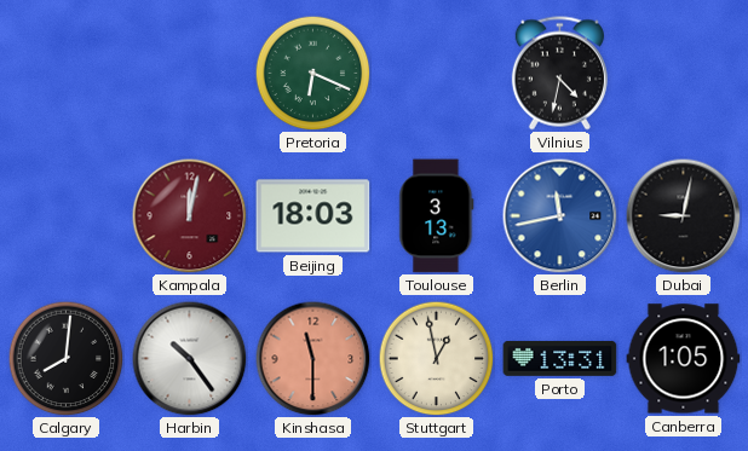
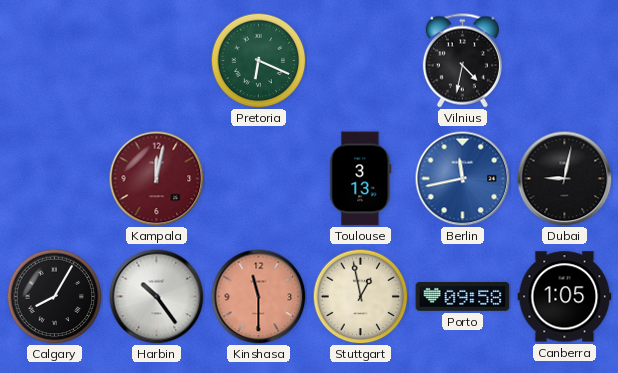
Beijing: 18:03 -> none (313, 216)
Calgary: 8:01 -> 8:05 (54, 296)
Porto: 13:31 -> 09:58 (463, 296)
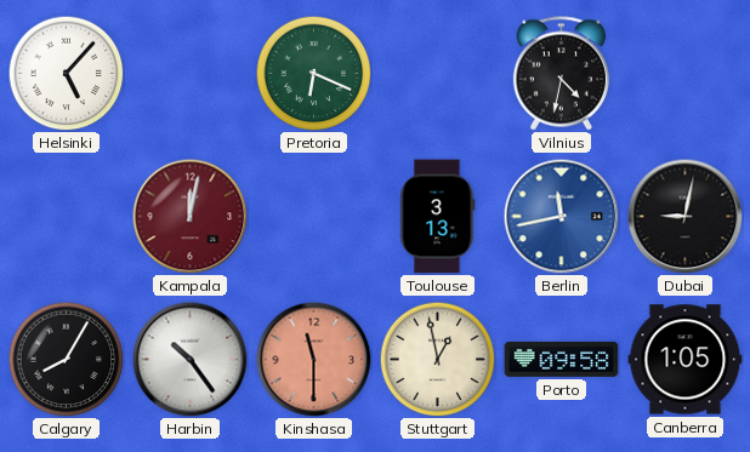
Helsinki: none -> 5:07 (66, 73)
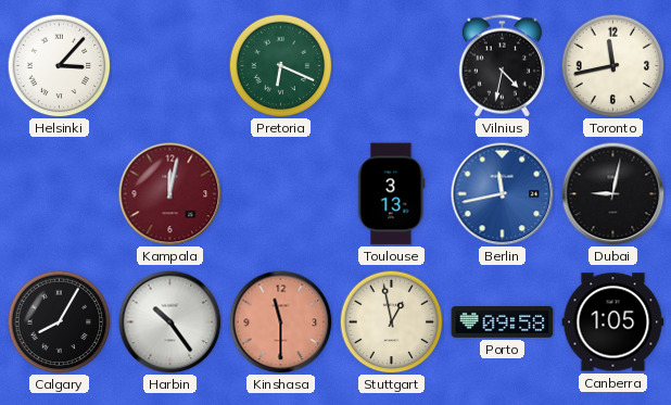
Helsinki: 5:07 -> 3:07 (59, 65)
Toronto: none -> 11:43 (612, 65)
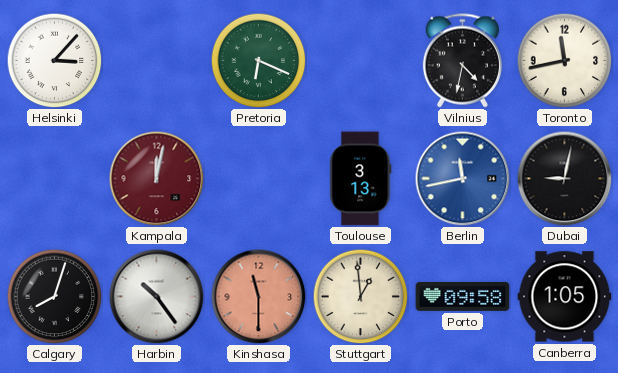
Calgary: 8:05 -> 8:03 (54, 296)
Stuttgart: 12:58 -> 12:59 (360, 296)
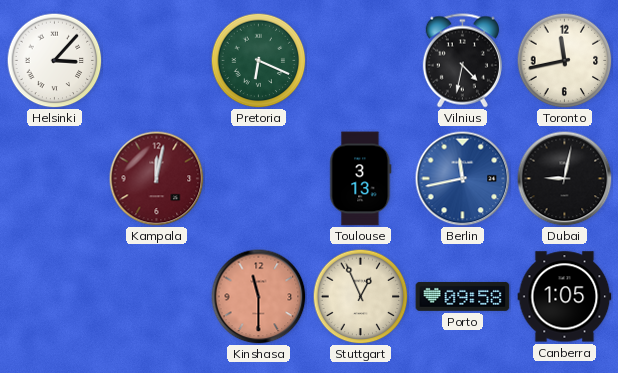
Calgary: 8:03 -> none (54, 296)
Harbin: 10:24 -> none (156, 296)
Stuttgart: 12:59 -> 12:56 (360, 296)
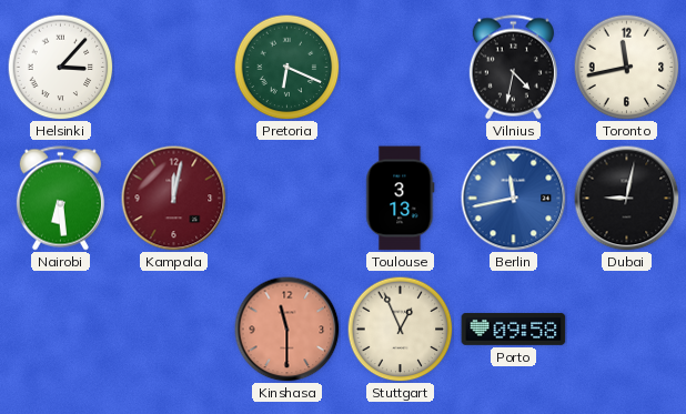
Nairobi: none -> 6:29 (60, 199)
Canberra: 1:05 -> none (565, 297)
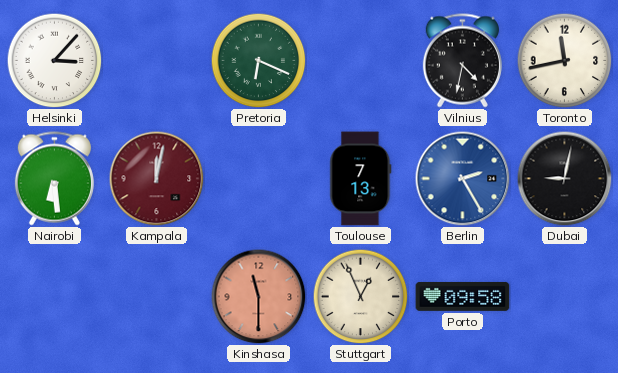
Toulouse: 3:13 -> 7:13 (361, 179)
Berlin: 11:43 -> 2:25 (462, 178)
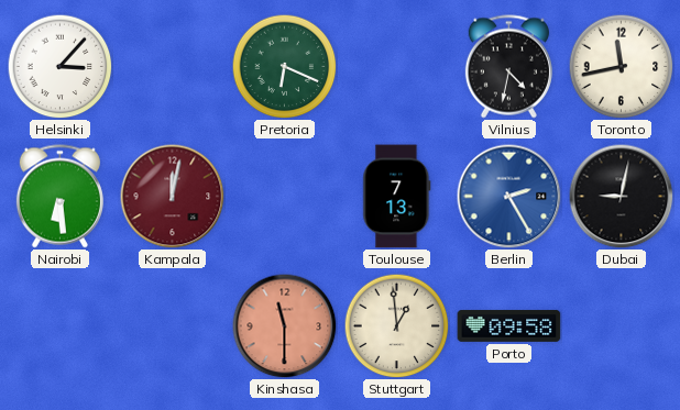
Stuttgart: 12:56 -> 12:59 (396, 325)
